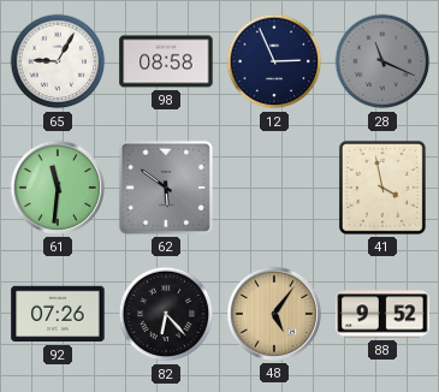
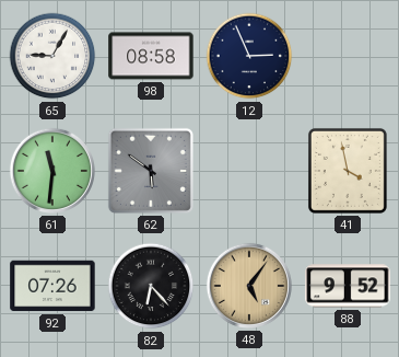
28: 11:19 -> none (382, 61)
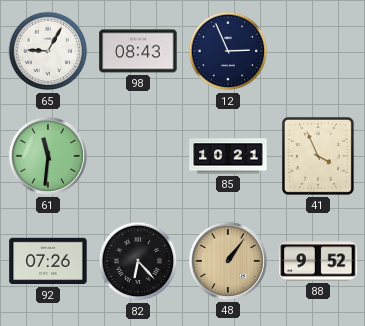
98: 08:58 -> 08:43 (138, 51)
62: 5:51 -> none (151, 171)
85: none -> 10:21 (228, 156)
41: 3:58 -> 3:56 (318, 156)
48: 5:06 -> 1:06 (228, 261)
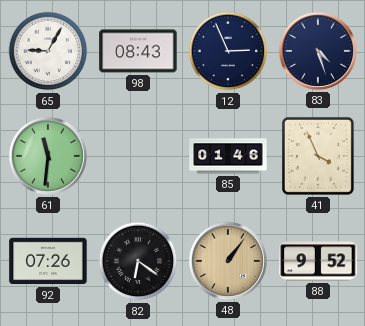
83: none -> 4:27 (318, 51)
85: 10:21 -> 01:46 (228, 156)
82: 6:23 -> 6:21 (138, 261)
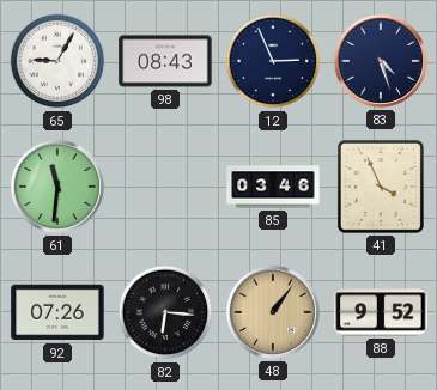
85: 01:46 -> 03:46 (273, 187)
82: 6:21 -> 6:16 (165, 312)
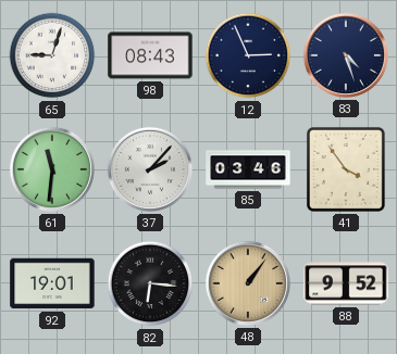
65: 9:05 -> 9:03 (52, 55)
37: none -> 2:07 (150, 169)
41: 3:56 -> 3:54 (346, 169)
92: 07:26 -> 19:01 (52, 283)
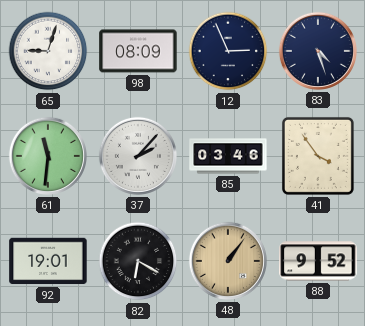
98: 08:43 -> 08:09 (138, 51)
82: 6:16 -> 6:20 (138, 261)
